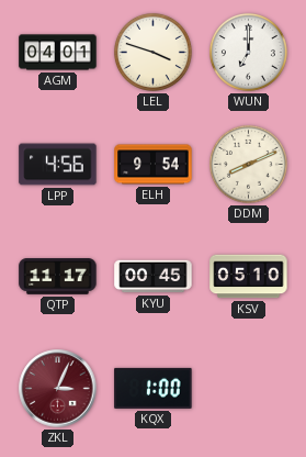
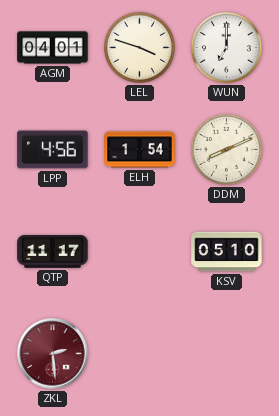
ELH: 9:54 -> 1:54 (140, 150)
KYU: 00:45 -> none (154, 277)
ZKL: 3:04 -> 2:29 (53, 354)
KQX: 1:00 -> none (154, 388)
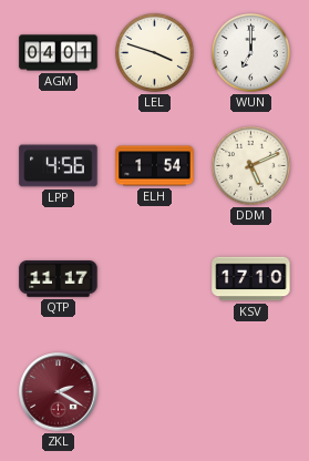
DDM: 8:11 -> 5:11 (250, 165)
KSV: 05:10 -> 17:10 (251, 279)
ZKL: 2:29 -> 2:20 (59, 392)
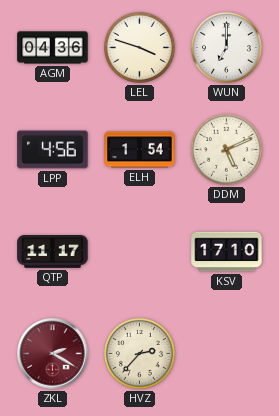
AGM: 04:01 -> 04:36 (53, 48)
HVZ: none -> 2:37 (139, 353)
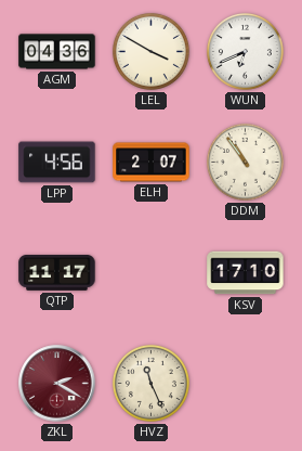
LEL: 3:48 -> 3:50 (150, 51)
WUN: 7:00 -> 6:41 (245, 51)
ELH: 1:54 -> 2:07 (152, 163)
DDM: 5:11 -> 10:54 (245, 162)
HVZ: 2:37 -> 11:26 (150, 383)
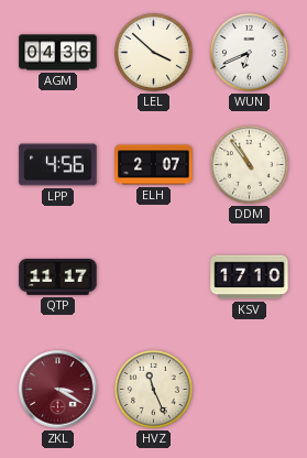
LEL: 3:50 -> 3:52 (153, 52)
ZKL: 2:20 -> 3:20 (58, 390)
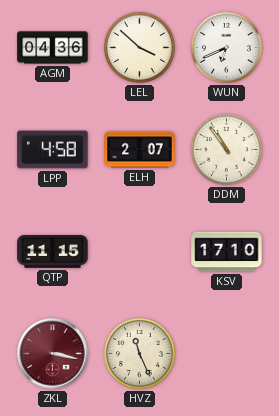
LPP: 4:56 -> 4:58 (53, 150)
QTP: 11:17 -> 11:15 (53, 252)
ZKL: 3:20 -> 3:17 (53, 354)
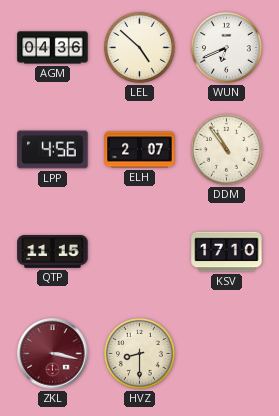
LEL: 3:52 -> 4:52 (139, 47)
LPP: 4:58 -> 4:56 (53, 150)
HVZ: 11:26 -> 8:30 (139, 353)
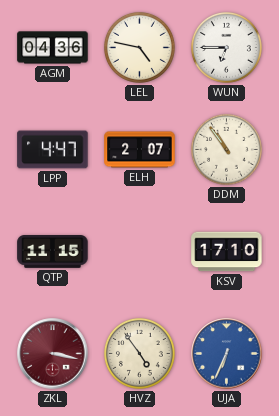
LEL: 4:52 -> 4:47 (139, 47)
WUN: 6:41 -> 6:45 (226, 47)
LPP: 4:56 -> 4:47 (53, 150)
HVZ: 8:30 -> 4:54 (139, 353)
UJA: none -> 6:34 (227, 354)
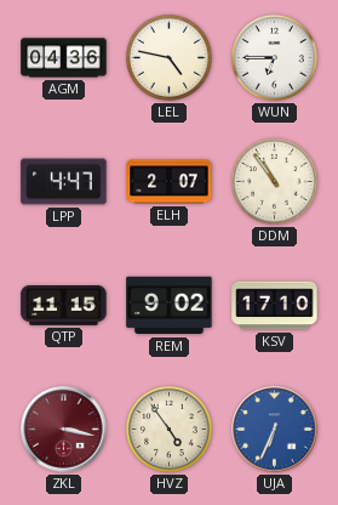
REM: none -> 9:02 (170, 306)
